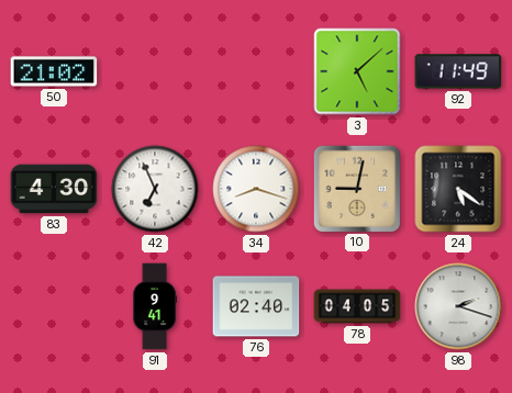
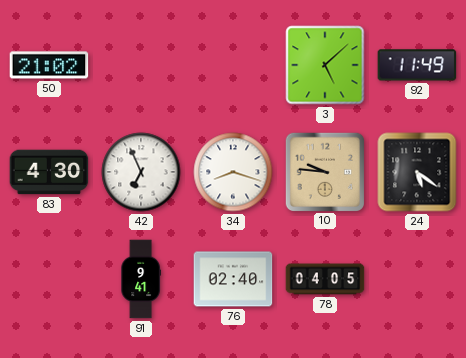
10: 9:02 -> 9:46 (324, 171)
98: 2:18 -> none (458, 306)
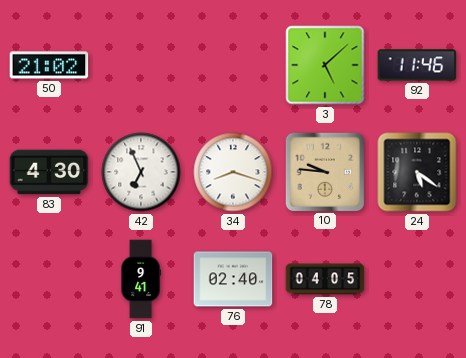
92: 11:49 -> 11:46 (417, 65)
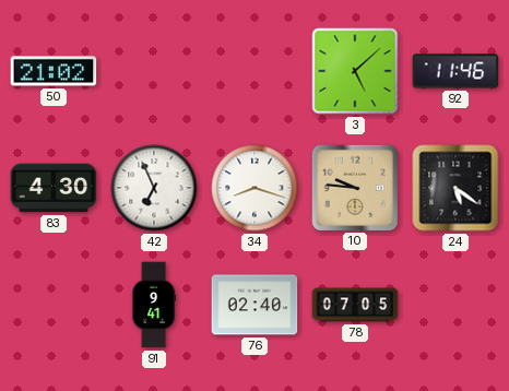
78: 04:05 -> 07:05 (355, 305)
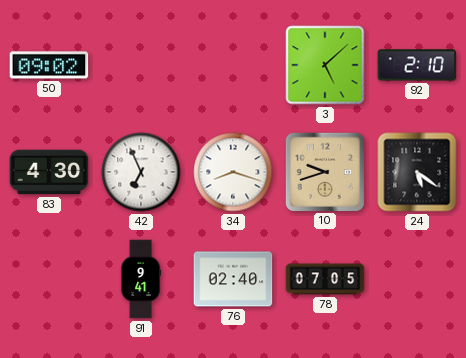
50: 21:02 -> 09:02 (49, 65)
92: 11:46 -> 2:10 (417, 65)
10: 9:46 -> 9:42 (324, 171)
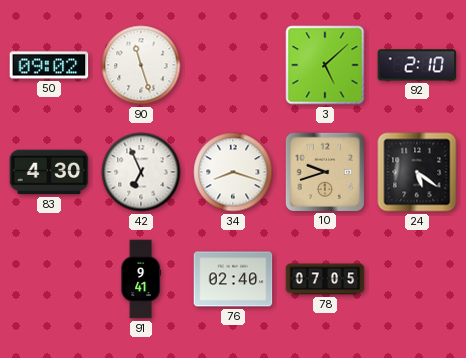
90: none -> 11:27 (141, 65)
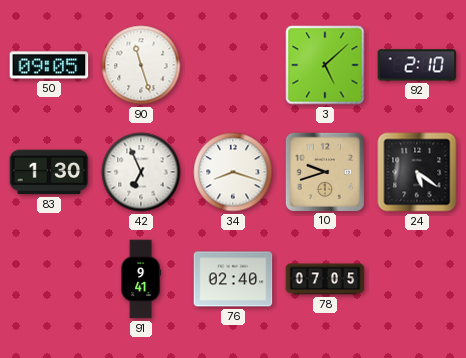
50: 09:02 -> 09:05 (49, 65)
83: 4:30 -> 1:30 (49, 172)
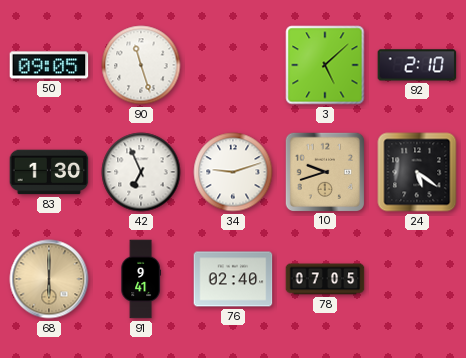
34: 8:18 -> 9:12 (233, 172)
68: none -> 6:00 (49, 279)
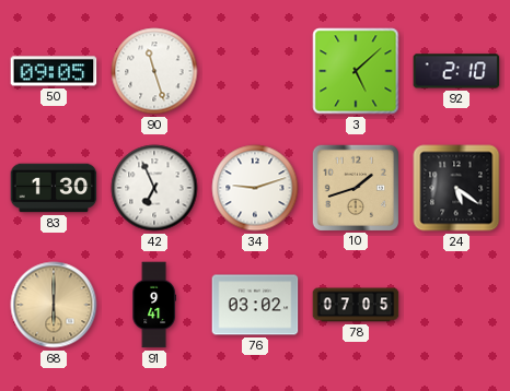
10: 9:42 -> 1:42 (355, 187)
76: 02:40 -> 03:02 (255, 305)
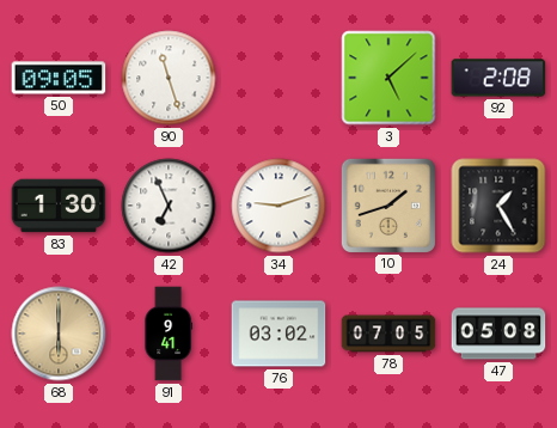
92: 2:10 -> 2:08 (498, 78)
24: 5:21 -> 1:25 (498, 206)
47: none -> 05:08 (498, 334)
